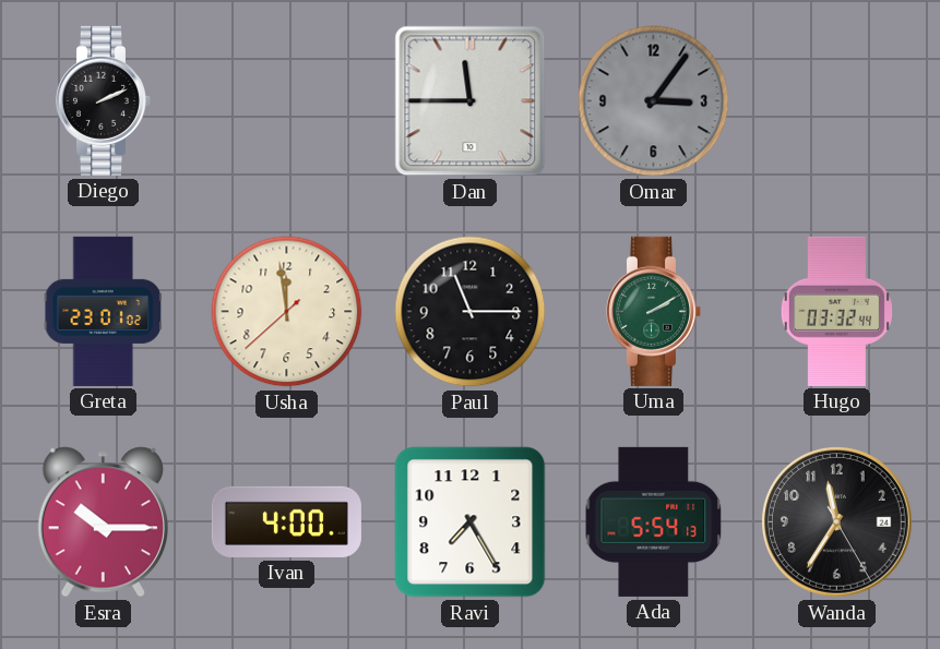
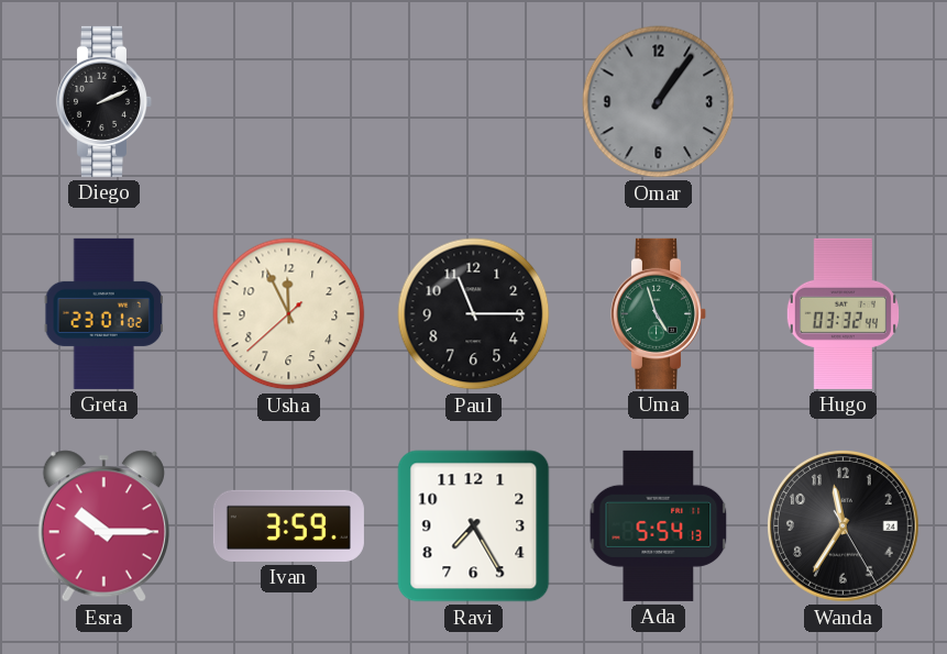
Dan: 11:45 -> none (471, 101)
Omar: 3:06 -> 1:06 (659, 102)
Usha: 11:58 -> 11:55 (289, 314)
Uma: 2:10 -> 4:57 (659, 313)
Ivan: 4:00 -> 3:59 (288, 525)
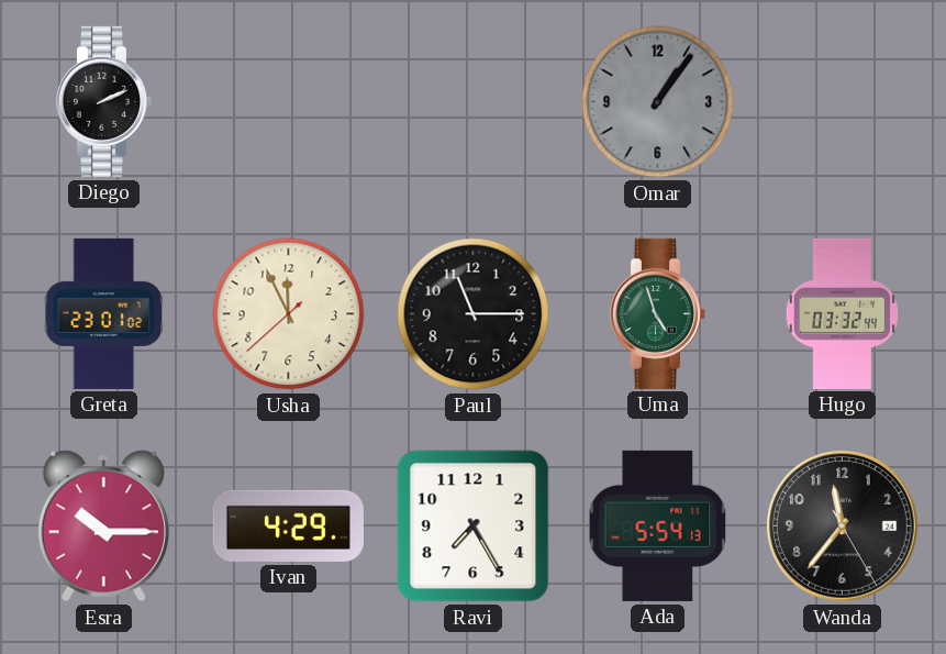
Ivan: 3:59 -> 4:29 (288, 525)
Wanda: 11:35 -> 11:36 (843, 526)
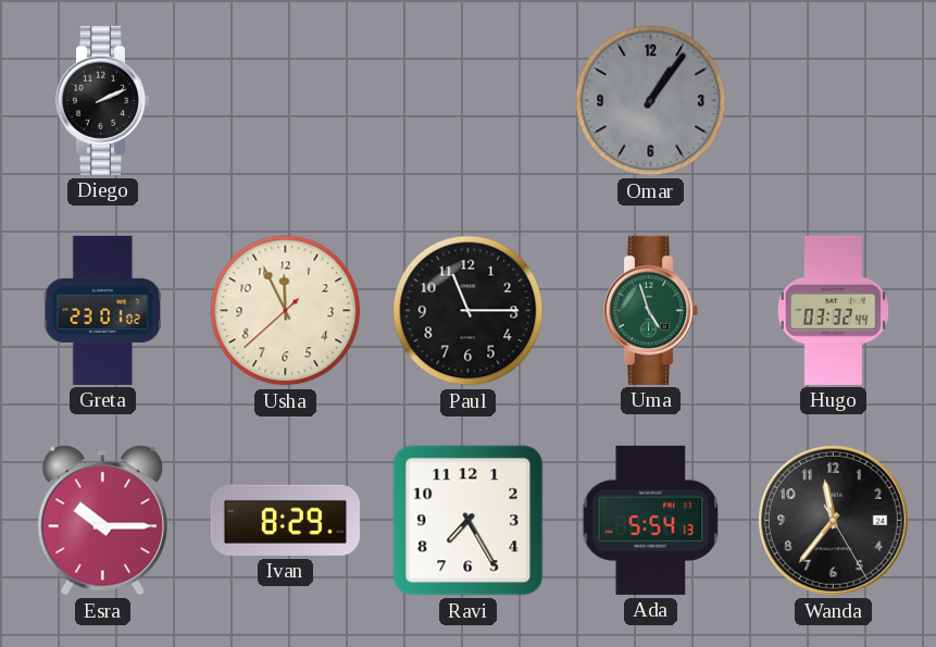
Ivan: 4:29 -> 8:29 (285, 520)
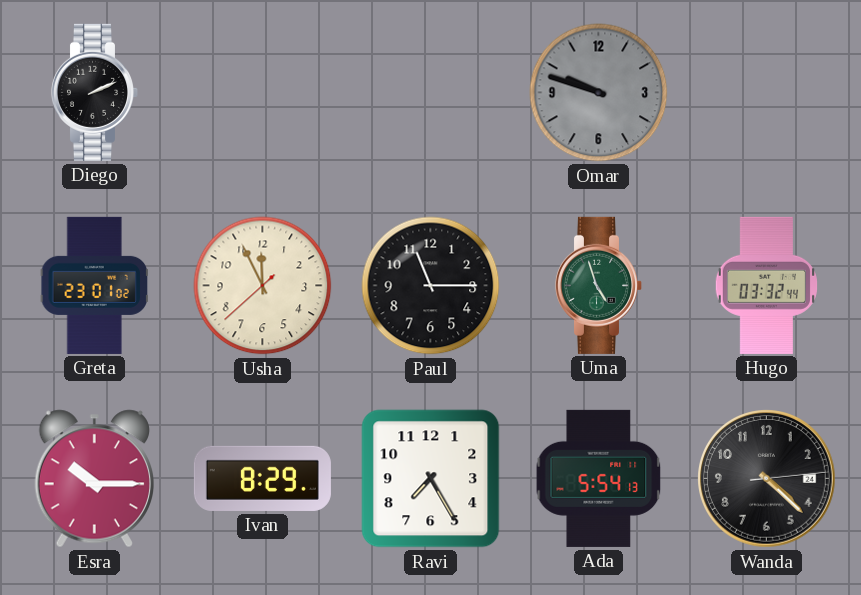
Omar: 1:06 -> 9:48 (599, 93)
Wanda: 11:36 -> 4:22 (767, 479)
